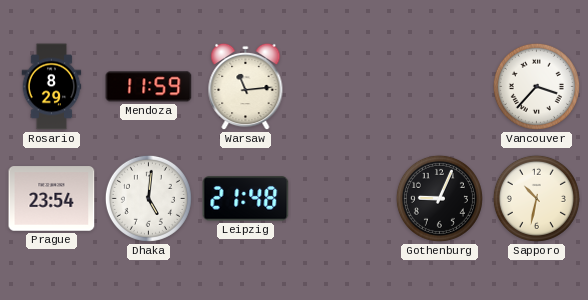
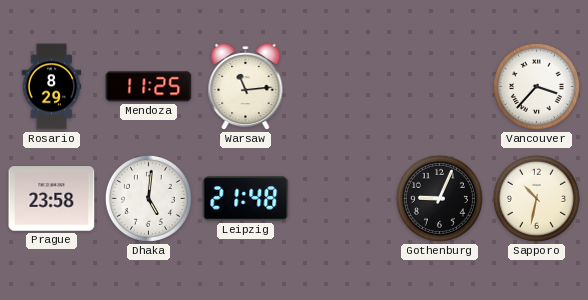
Mendoza: 11:59 -> 11:25 (149, 87)
Prague: 23:54 -> 23:58 (52, 199)
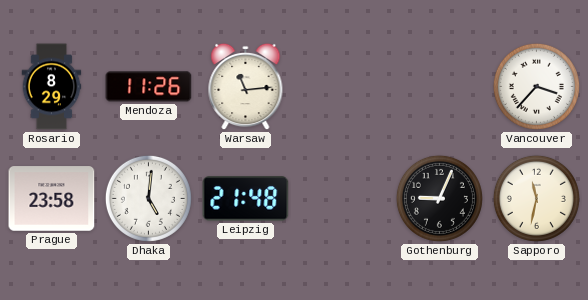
Mendoza: 11:25 -> 11:26 (149, 87)
Sapporo: 10:32 -> 11:32 (536, 198)
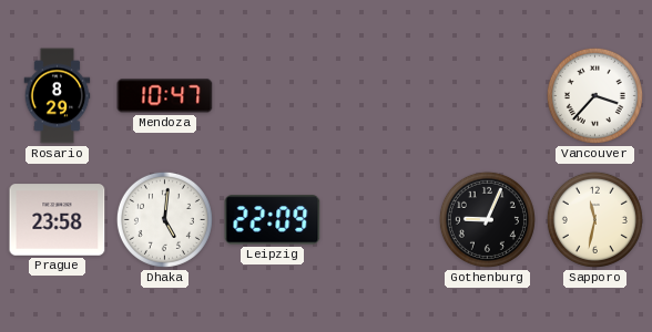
Mendoza: 11:26 -> 10:47 (165, 96)
Warsaw: 11:14 -> none (246, 87)
Leipzig: 21:48 -> 22:09 (273, 220)
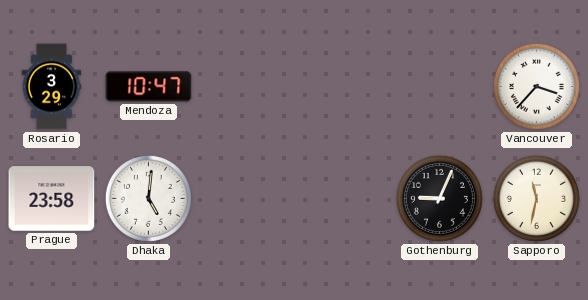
Rosario: 8:29 -> 3:29 (52, 87)
Leipzig: 22:09 -> none (273, 220)
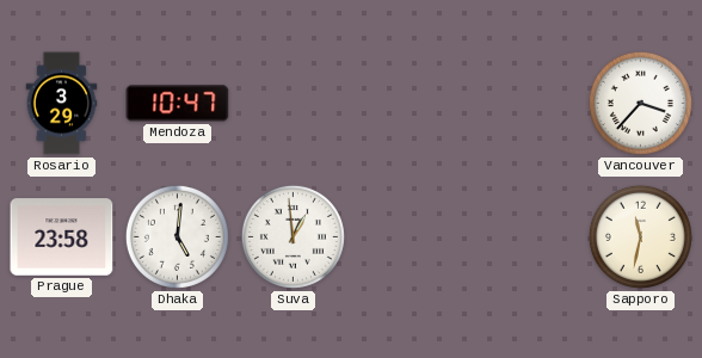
Suva: none -> 12:59 (292, 236)
Gothenburg: 9:04 -> none (439, 198)
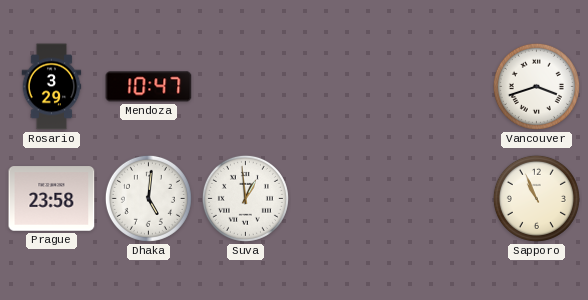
Vancouver: 3:37 -> 3:42 (536, 86)
Sapporo: 11:32 -> 10:56 (536, 198)
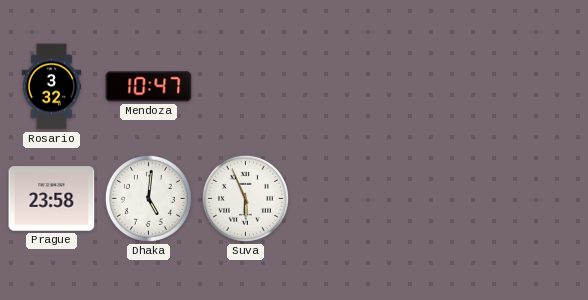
Rosario: 3:29 -> 3:32 (52, 87)
Vancouver: 3:42 -> none (536, 86)
Suva: 12:59 -> 5:56 (245, 198)
Sapporo: 10:56 -> none (536, 198)
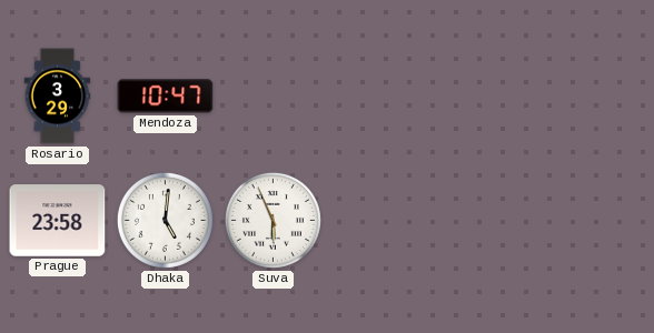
Rosario: 3:32 -> 3:29 (58, 97)
